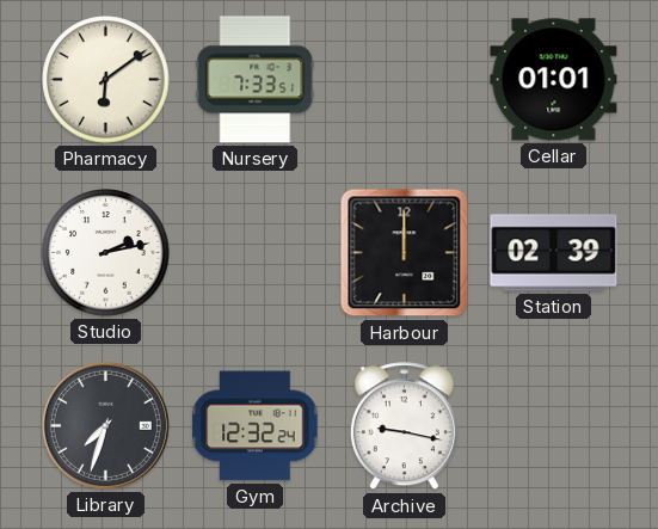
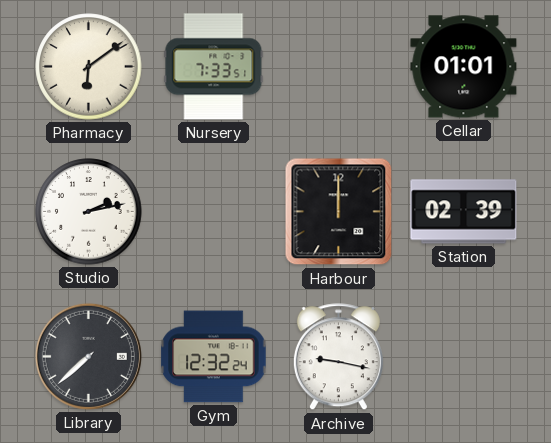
Library: 7:33 -> 7:38 (88, 356)
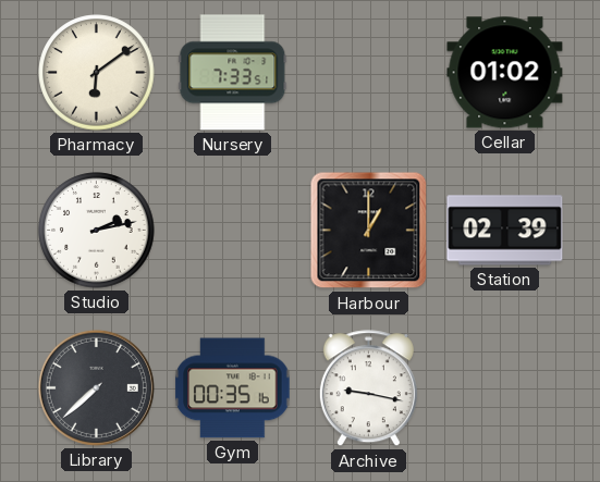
Cellar: 01:01 -> 01:02 (505, 73)
Harbour: 12:00 -> 1:00 (369, 231)
Gym: 12:32 -> 00:35 (233, 388)
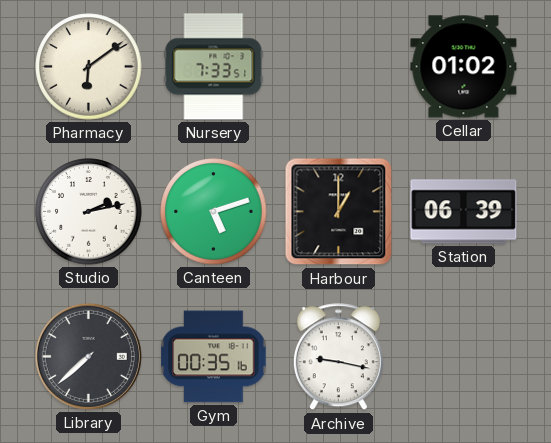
Canteen: none -> 5:12 (214, 212)
Station: 02:39 -> 06:39 (464, 212)
